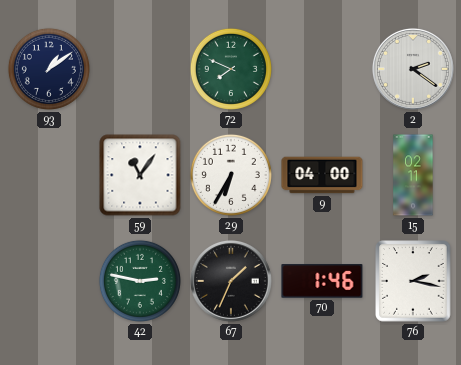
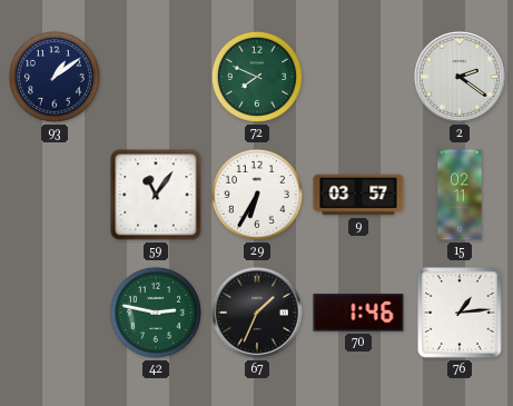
9: 04:00 -> 03:57 (358, 195)
76: 2:17 -> 1:14 (460, 313)
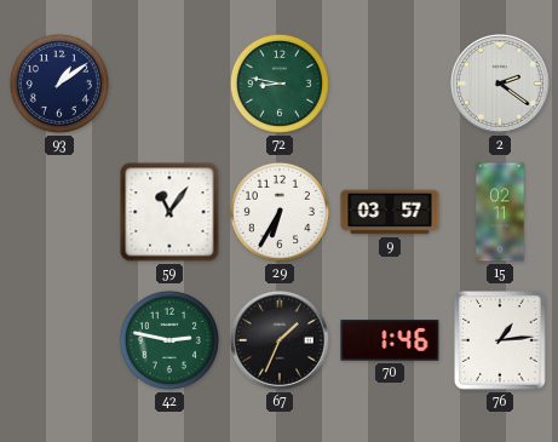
72: 7:49 -> 8:47 (280, 84)
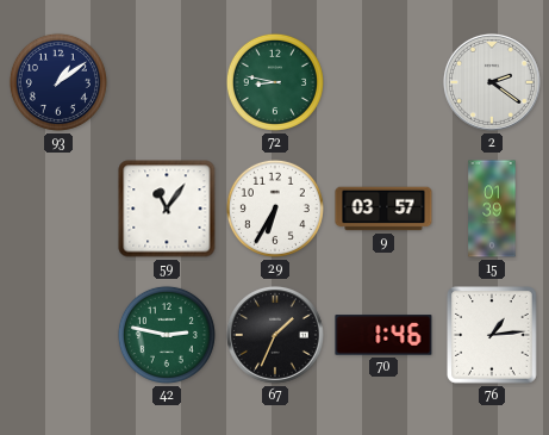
15: 02:11 -> 01:39 (492, 209)
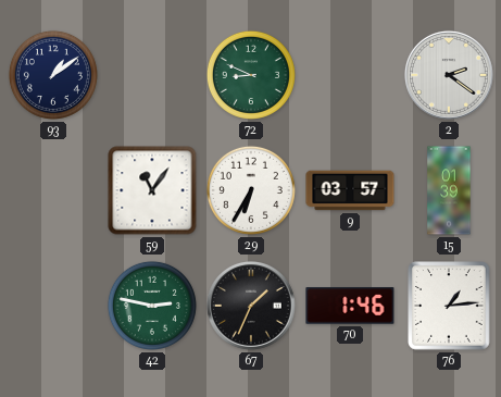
72: 8:47 -> 8:49 (251, 75)
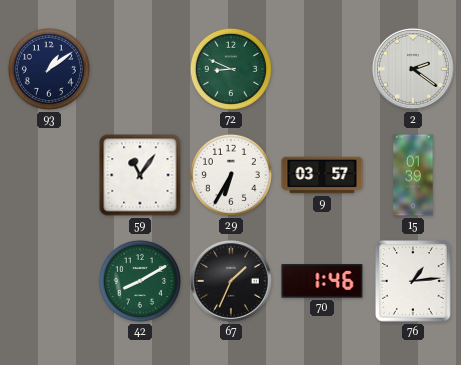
42: 2:47 -> 8:10 (140, 281)
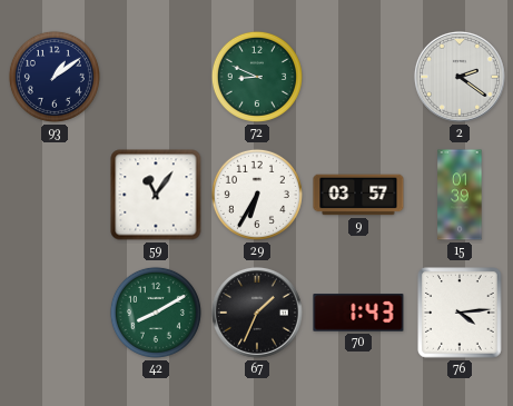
70: 1:46 -> 1:43 (358, 313)
76: 1:14 -> 4:14 (460, 313)
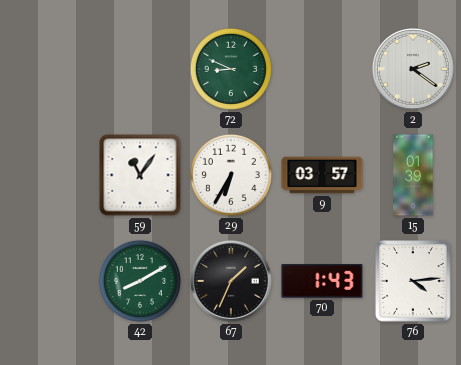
93: 1:09 -> none (55, 77)
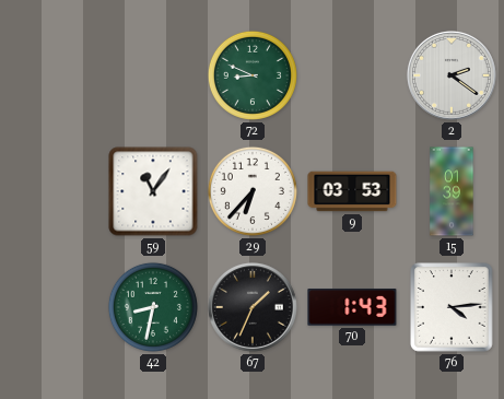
29: 6:35 -> 6:37 (253, 191)
9: 03:57 -> 03:53 (352, 191)
42: 8:10 -> 8:32 (153, 307)
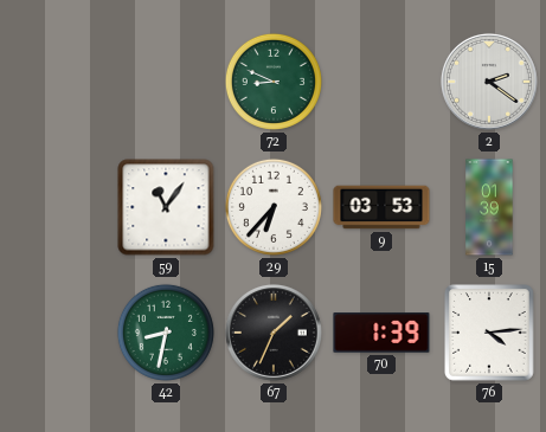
70: 1:43 -> 1:39 (381, 333)
